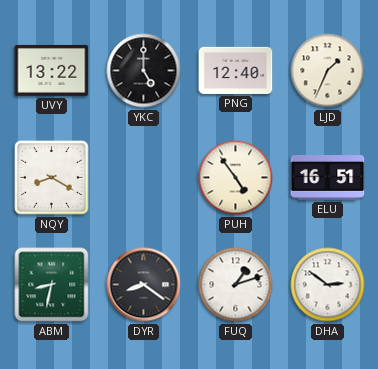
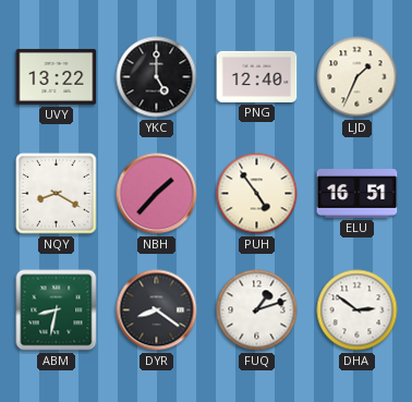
NBH: none -> 1:37 (157, 194)
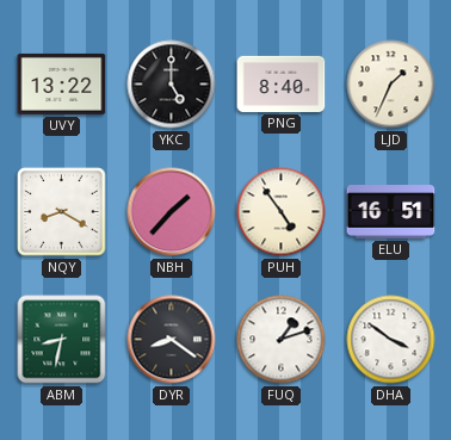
PNG: 12:40 -> 8:40 (282, 83)
DHA: 2:51 -> 3:51 (391, 340)
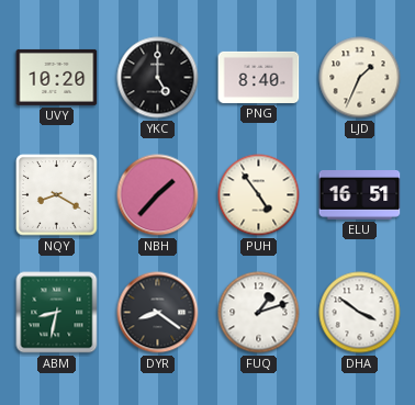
UVY: 13:22 -> 10:20 (57, 77)
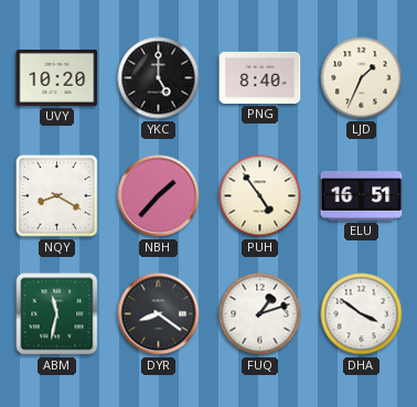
ABM: 8:32 -> 11:32 (57, 314)
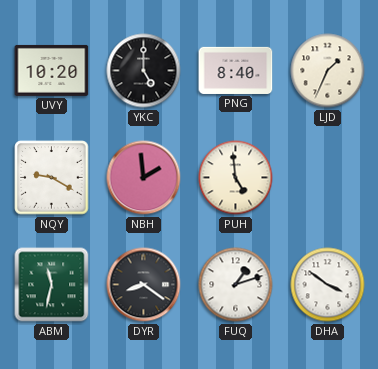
NQY: 8:20 -> 9:20 (52, 178)
NBH: 1:37 -> 1:59 (144, 178)
PUH: 4:54 -> 4:59 (236, 178)
ELU: 16:51 -> none (362, 196)
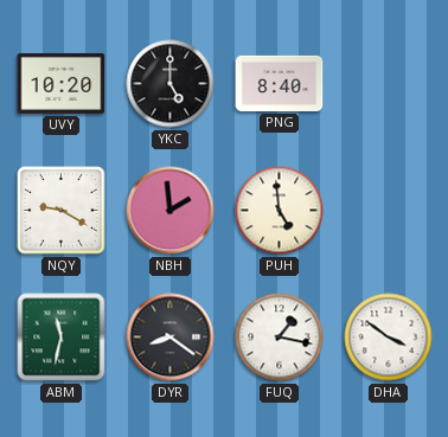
LJD: 1:34 -> none (328, 71)
FUQ: 1:12 -> 1:17 (280, 338)
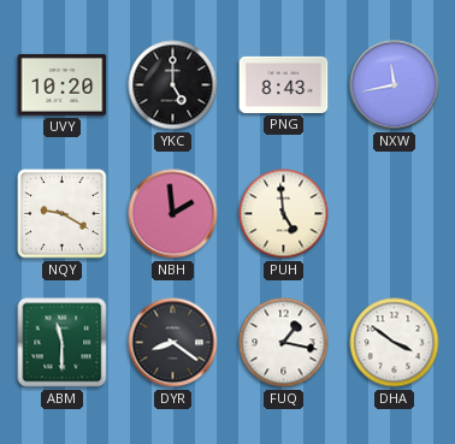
PNG: 8:40 -> 8:43 (284, 84)
NXW: none -> 11:43 (395, 85)
ABM: 11:32 -> 11:30 (63, 343)
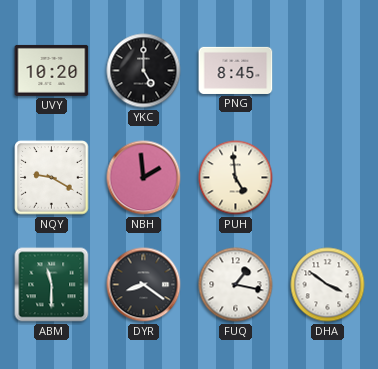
PNG: 8:43 -> 8:45 (236, 70)
NXW: 11:43 -> none (395, 85)
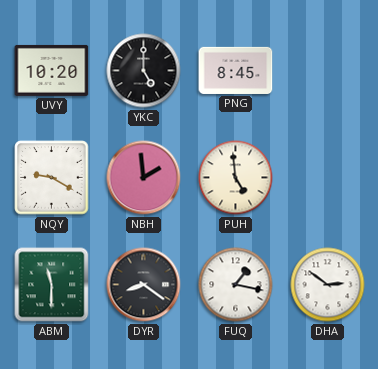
DHA: 3:51 -> 2:51 (328, 285)
